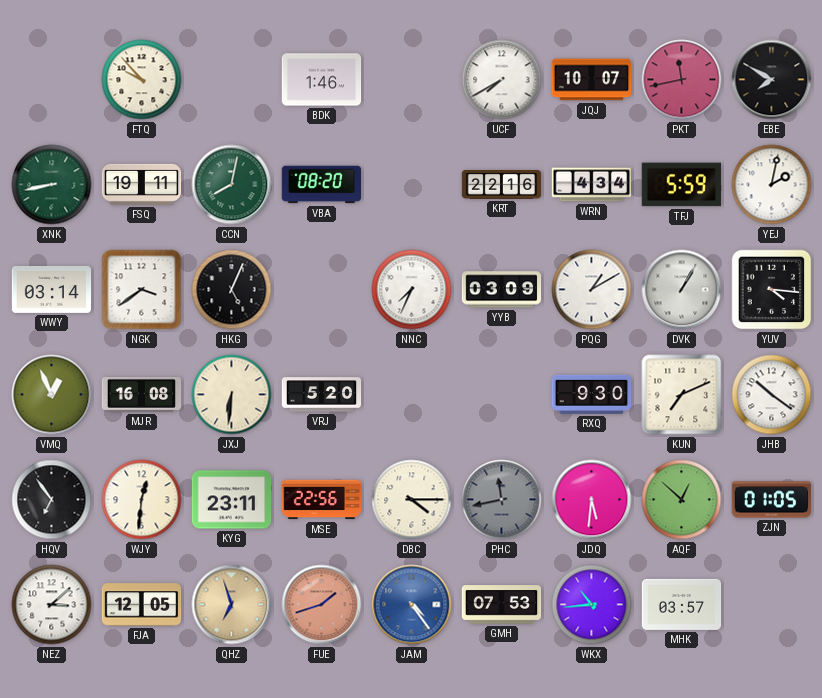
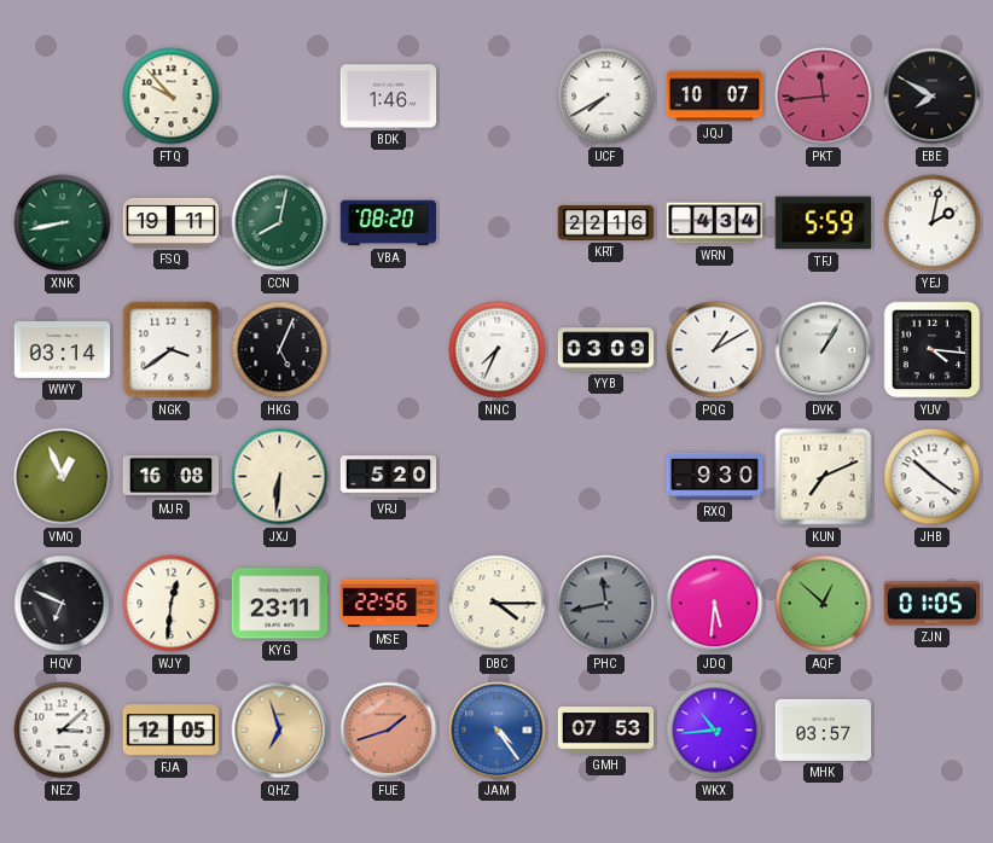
PKT: 11:43 -> 11:44 (824, 97)
HQV: 6:54 -> 6:49 (63, 604)
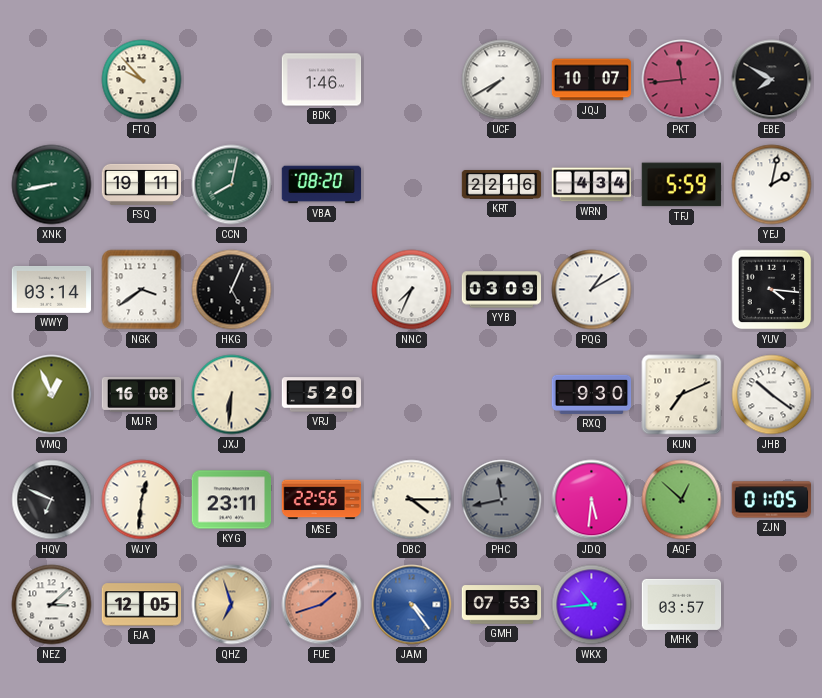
DVK: 1:05 -> none (824, 350)
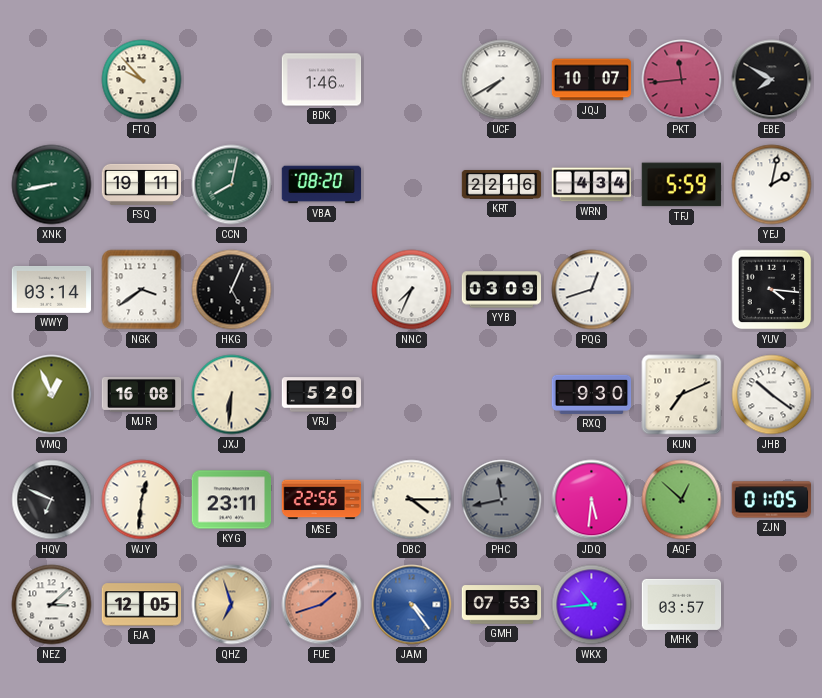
PQG: 1:10 -> 12:42 (592, 290)
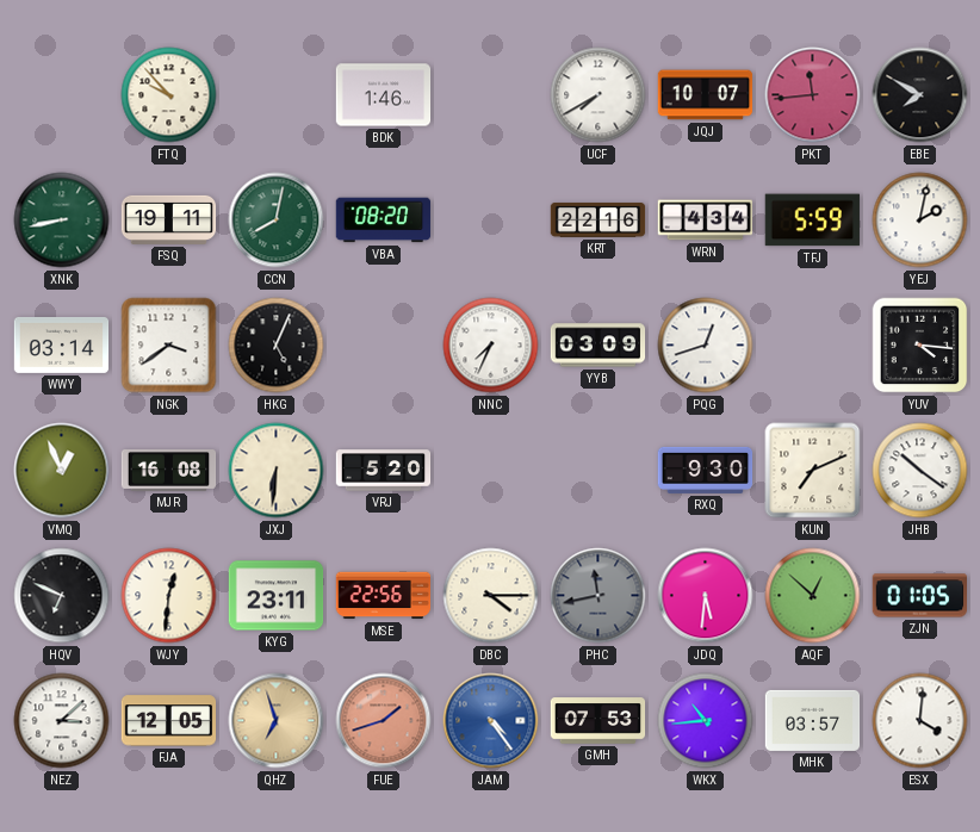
ESX: none -> 4:01 (920, 721)
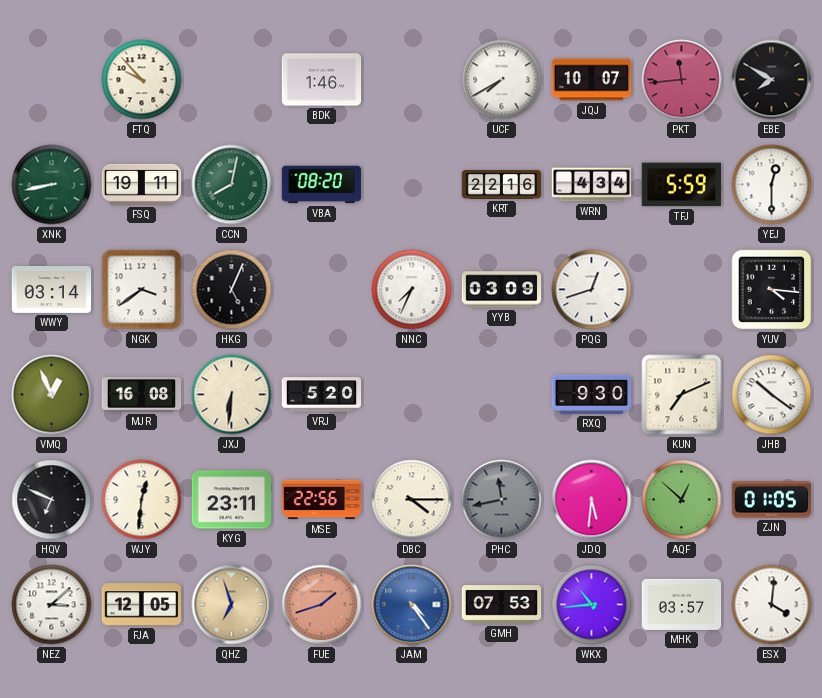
YEJ: 2:02 -> 12:30 (772, 185)
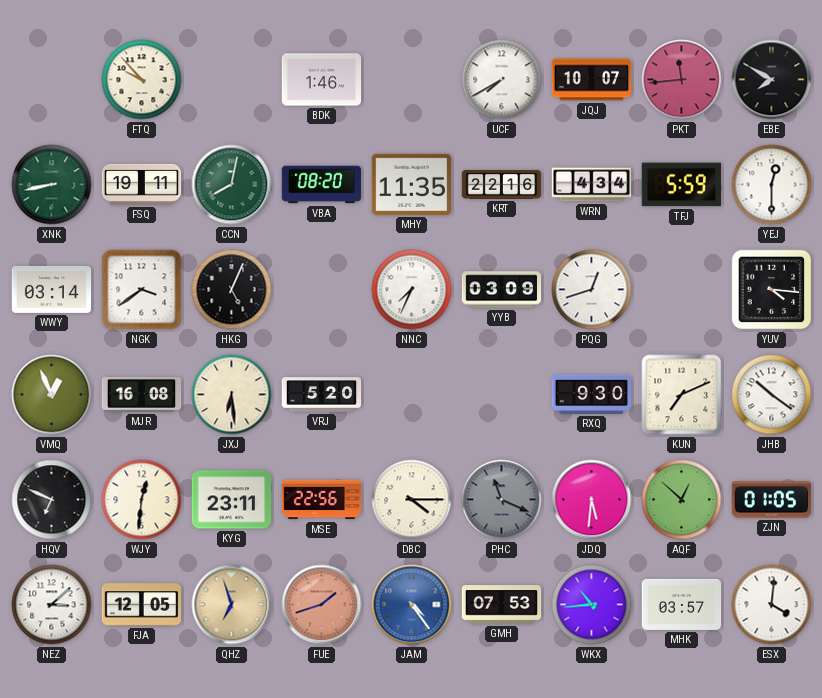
MHY: none -> 11:35 (411, 184)
JXJ: 6:31 -> 6:29 (232, 395)
PHC: 11:43 -> 11:19 (502, 500)
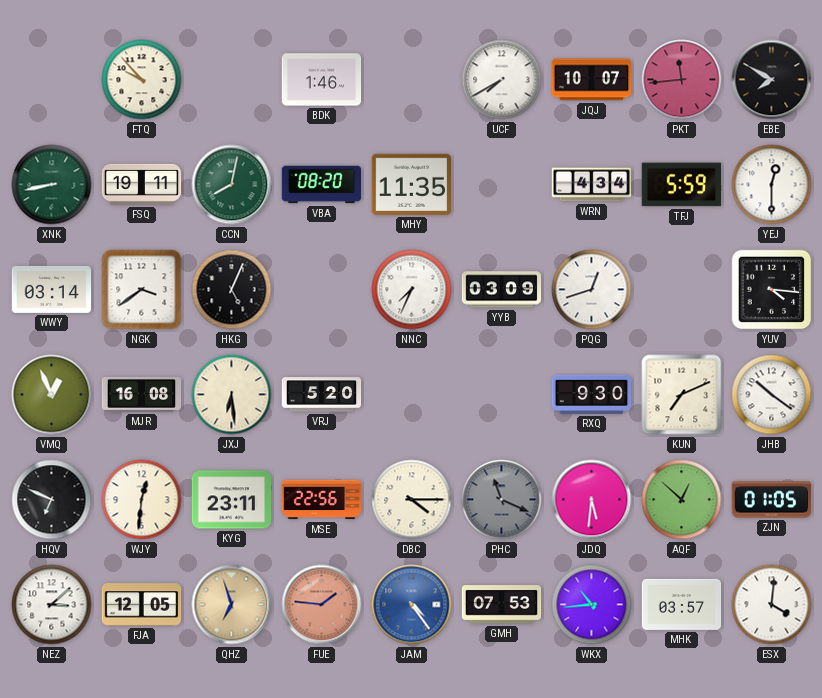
KRT: 22:16 -> none (502, 184)
FUE: 1:42 -> 1:46 (322, 605)
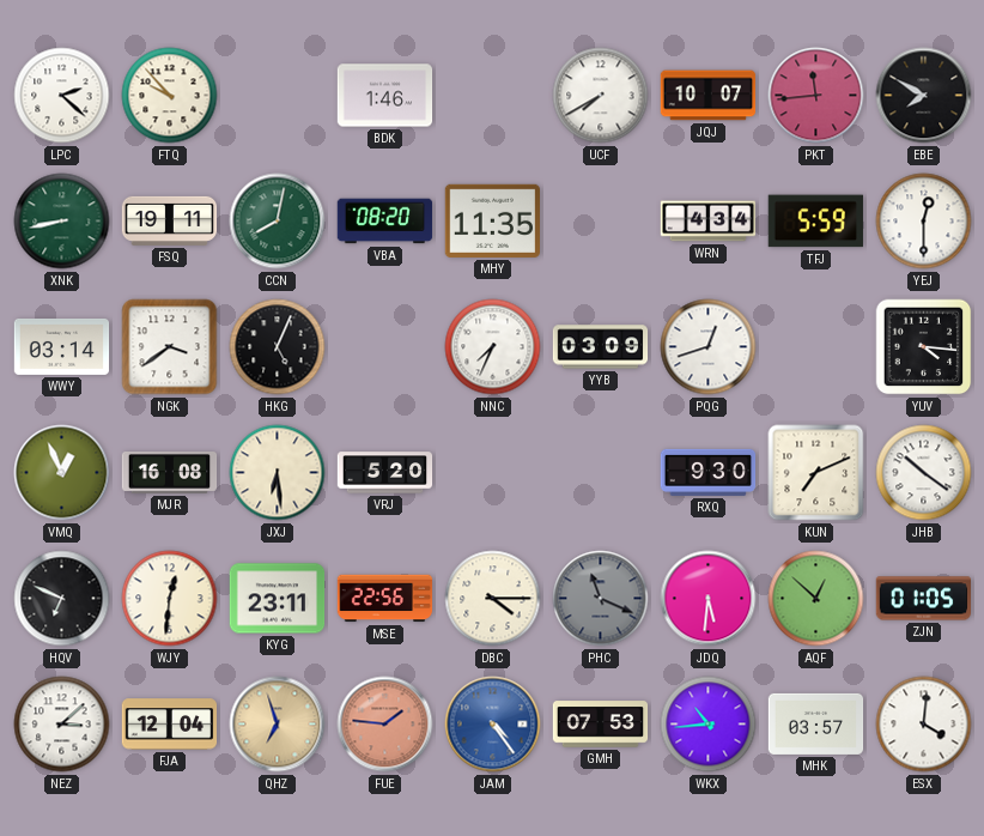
LPC: none -> 2:22 (62, 96)
FJA: 12:05 -> 12:04 (170, 725)
